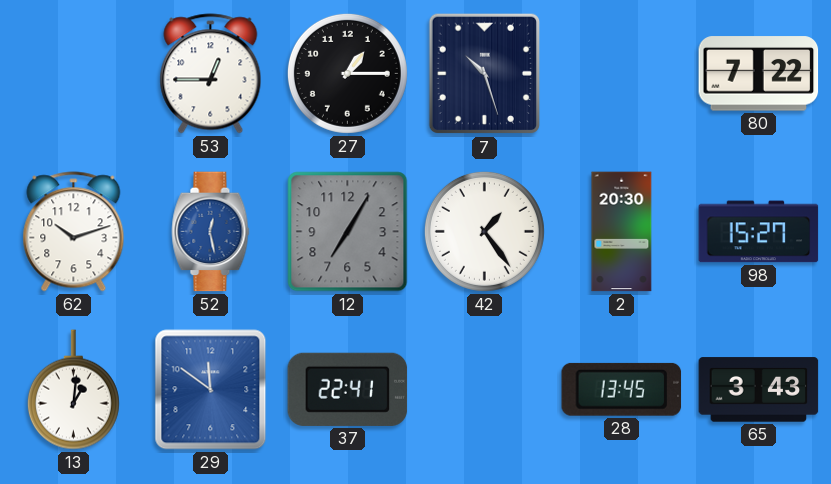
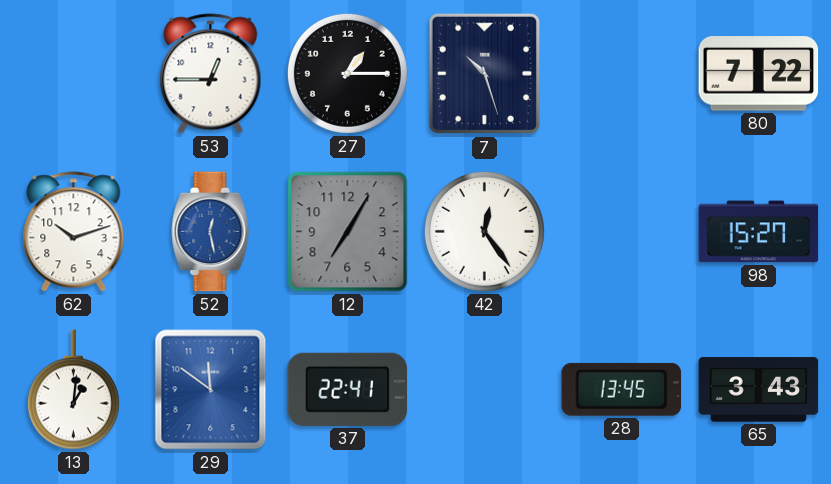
42: 1:24 -> 12:24 (484, 231)
2: 20:30 -> none (622, 232)
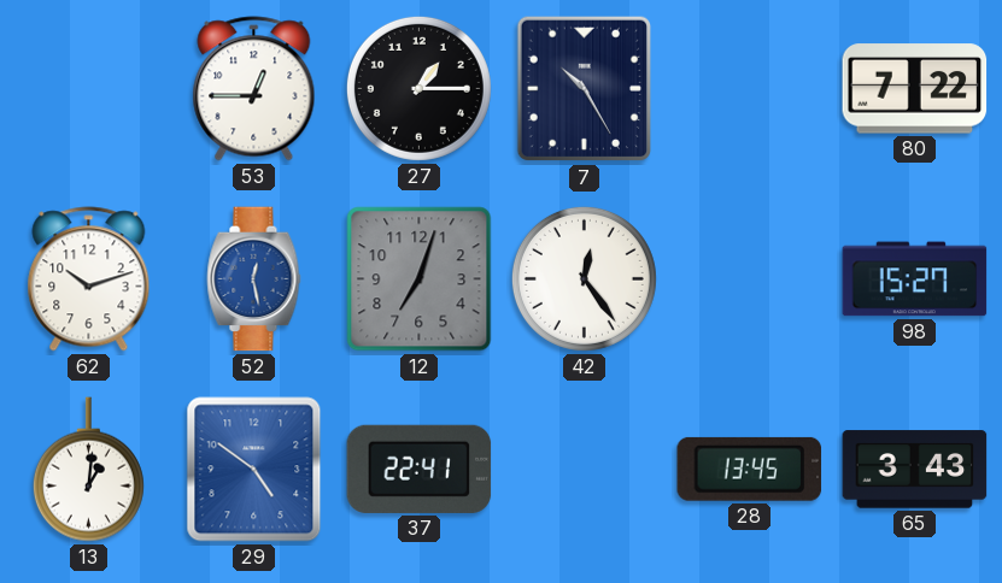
7: 10:27 -> 10:25 (584, 89)
12: 7:05 -> 7:03 (420, 279)
29: 11:51 -> 4:51 (254, 470)
